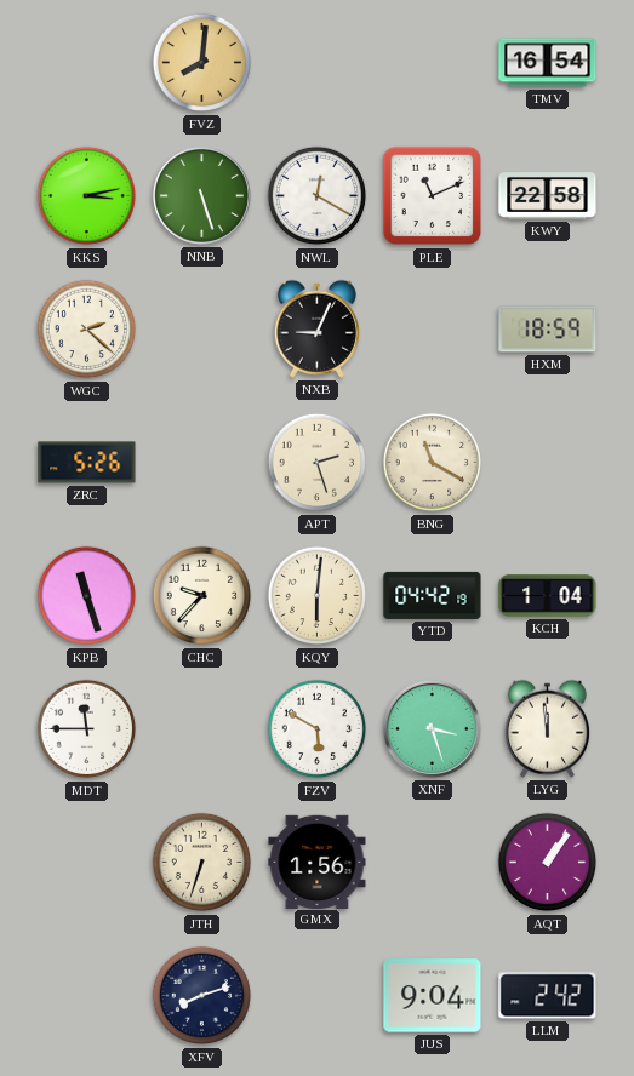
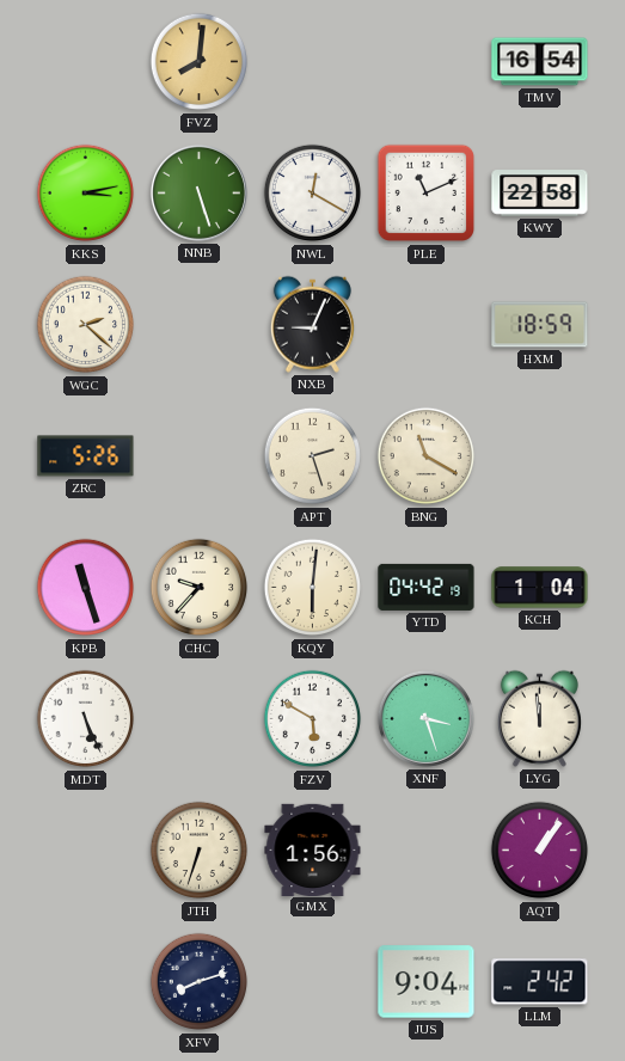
MDT: 11:45 -> 5:26 (86, 719)
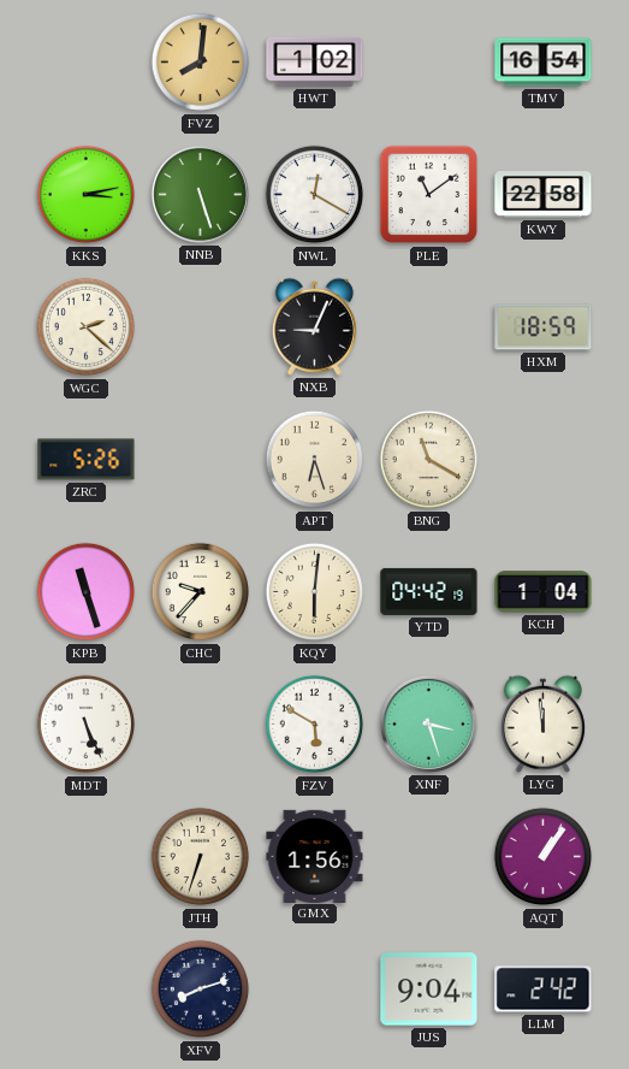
HWT: none -> 1:02 (315, 61)
PLE: 11:11 -> 11:09 (429, 195)
APT: 2:27 -> 6:27 (315, 460)
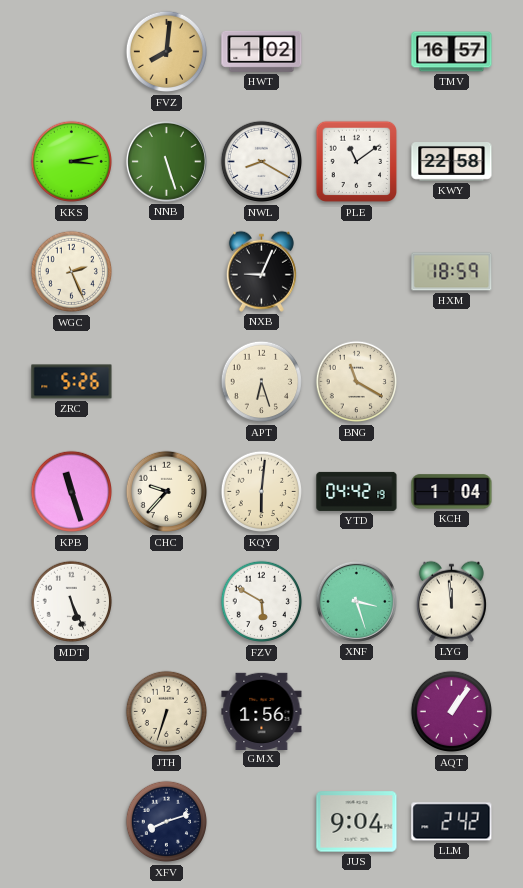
TMV: 16:54 -> 16:57 (452, 52)
NWL: 12:20 -> 8:20 (262, 162)
WGC: 2:22 -> 2:26 (72, 272)
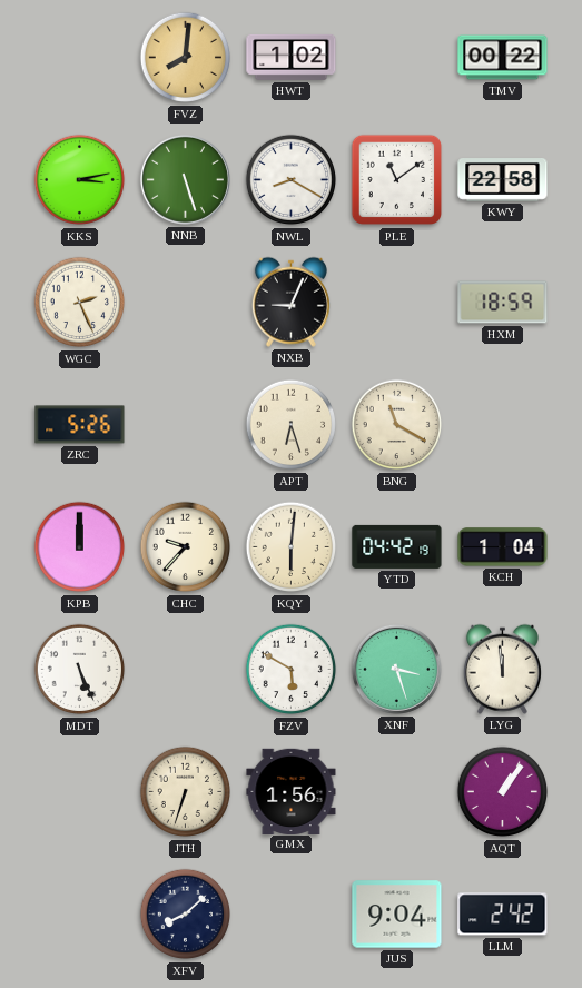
TMV: 16:57 -> 00:22 (503, 58)
KPB: 11:27 -> 12:00 (80, 547)
XFV: 8:12 -> 8:08 (186, 915)
